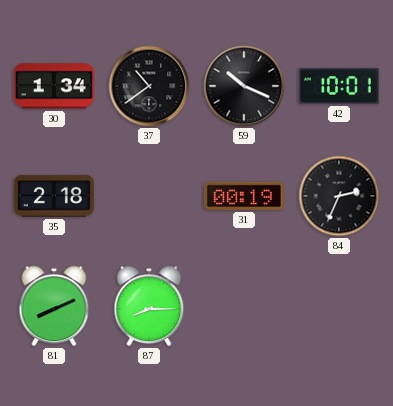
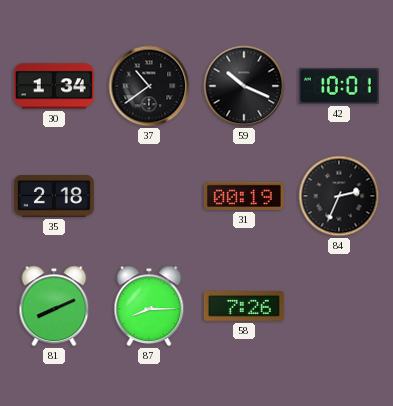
58: none -> 7:26 (244, 307)
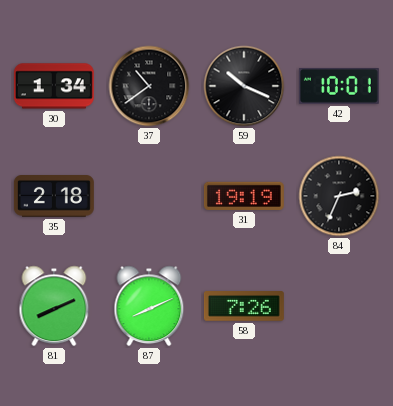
31: 00:19 -> 19:19 (244, 196)
87: 8:15 -> 8:11 (149, 306)
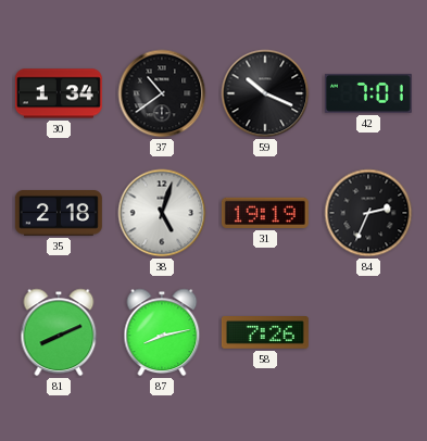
42: 10:01 -> 7:01 (368, 93)
38: none -> 5:03 (162, 213)
87: 8:11 -> 8:13 (162, 332)
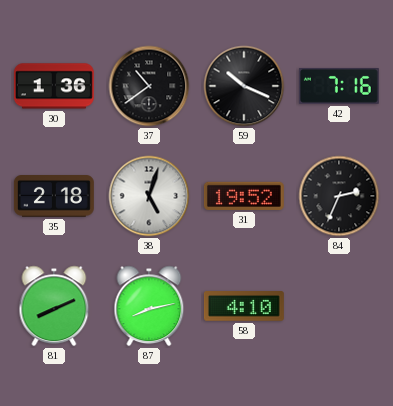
30: 1:34 -> 1:36 (54, 86)
42: 7:01 -> 7:16 (339, 86)
31: 19:19 -> 19:52 (244, 196)
58: 7:26 -> 4:10 (244, 307)
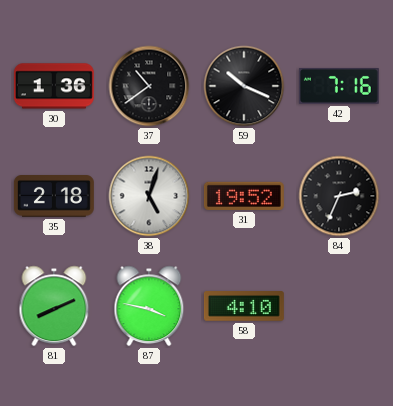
87: 8:13 -> 3:47 (149, 306)
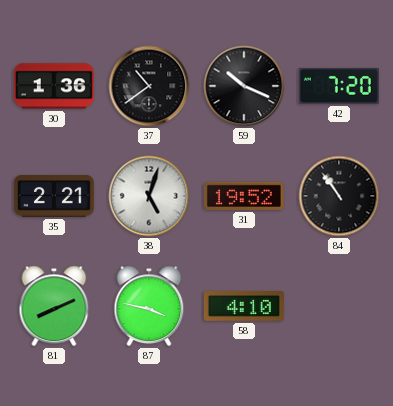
42: 7:16 -> 7:20 (339, 86)
35: 2:18 -> 2:21 (54, 197)
84: 2:34 -> 10:54 (339, 196)
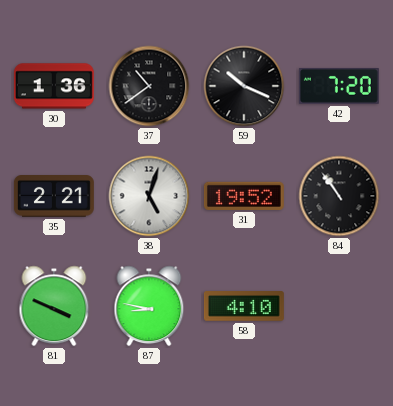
81: 8:11 -> 3:49 (54, 306)
87: 3:47 -> 8:47 (149, 306)
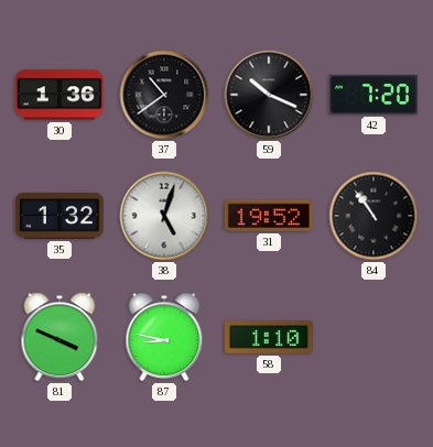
35: 2:21 -> 1:32 (59, 217)
58: 4:10 -> 1:10 (269, 338)
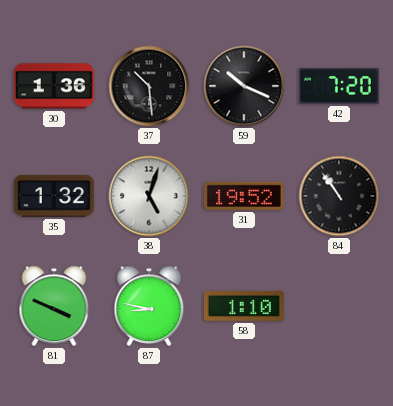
37: 10:39 -> 10:29 (149, 86)
